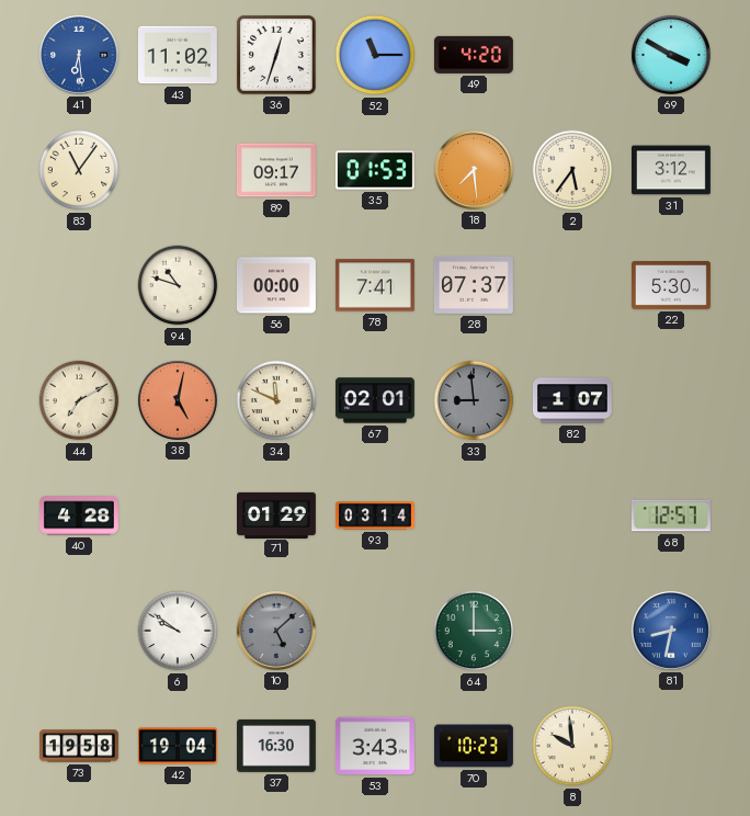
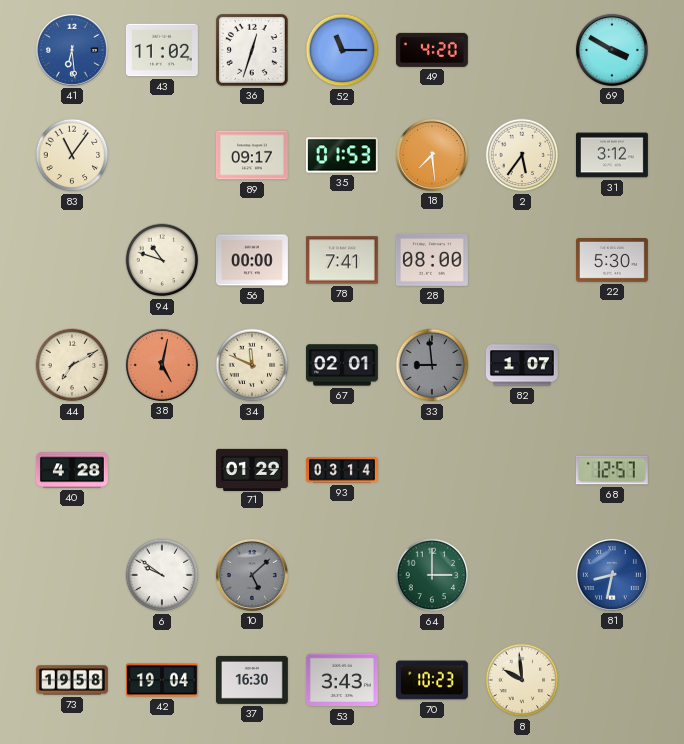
28: 07:37 -> 08:00 (432, 260)
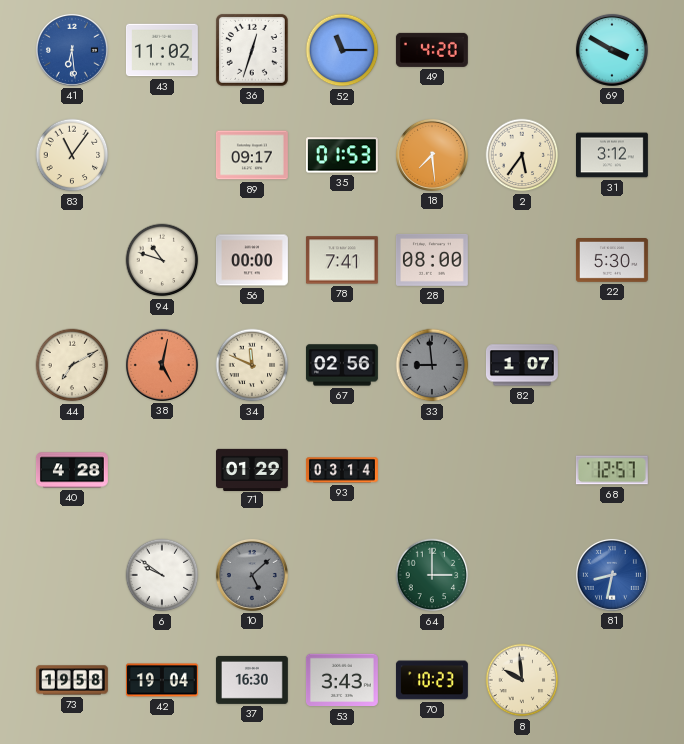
67: 02:01 -> 02:56 (342, 365)
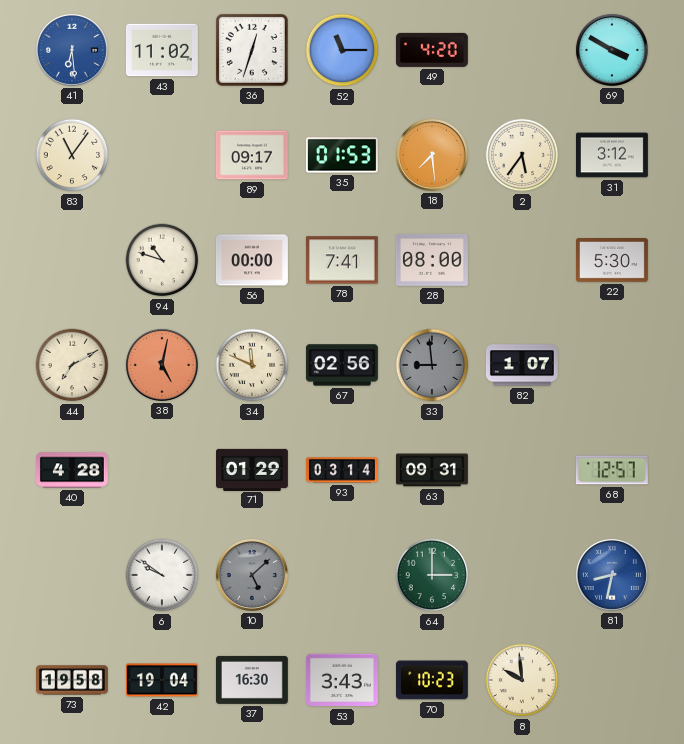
63: none -> 09:31 (432, 470)
